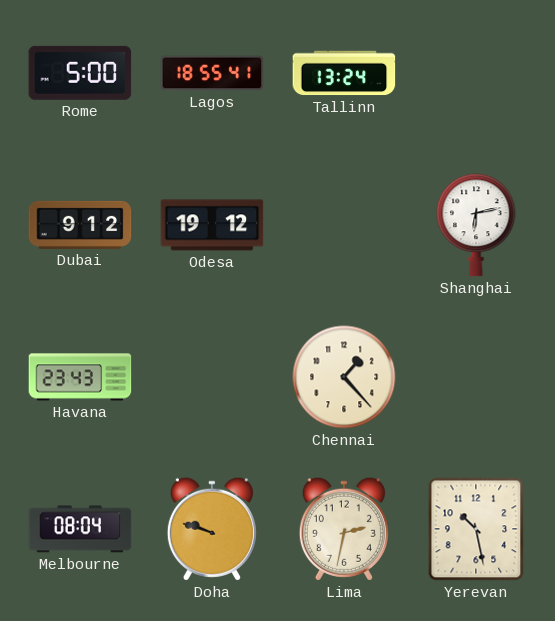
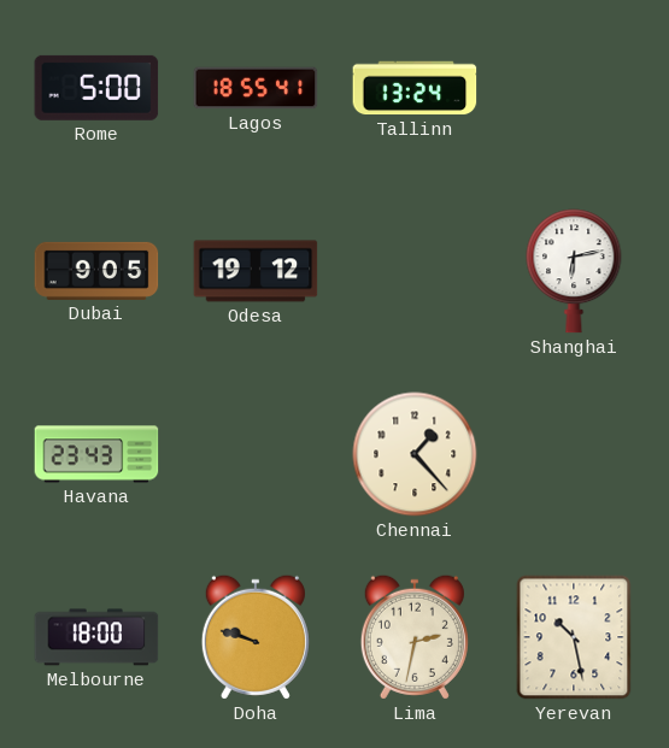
Dubai: 9:12 -> 9:05 (96, 271)
Melbourne: 08:04 -> 18:00 (96, 637)
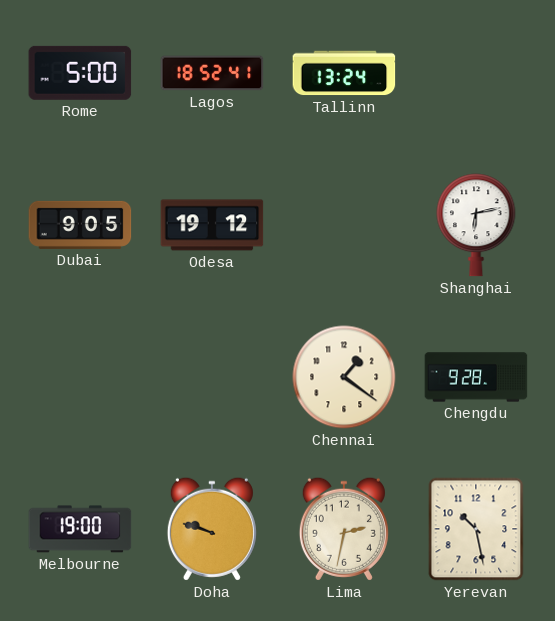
Lagos: 18:55 -> 18:52 (212, 73)
Havana: 23:43 -> none (96, 454)
Chennai: 1:23 -> 1:21 (344, 377)
Chengdu: none -> 9:28 (476, 377)
Melbourne: 18:00 -> 19:00 (80, 529)
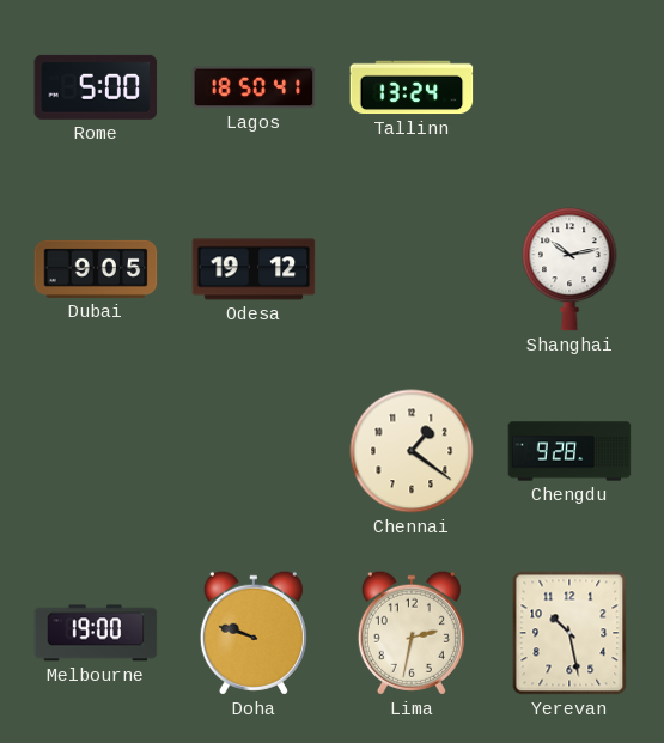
Lagos: 18:52 -> 18:50 (254, 87)
Shanghai: 6:13 -> 10:13 (569, 269)
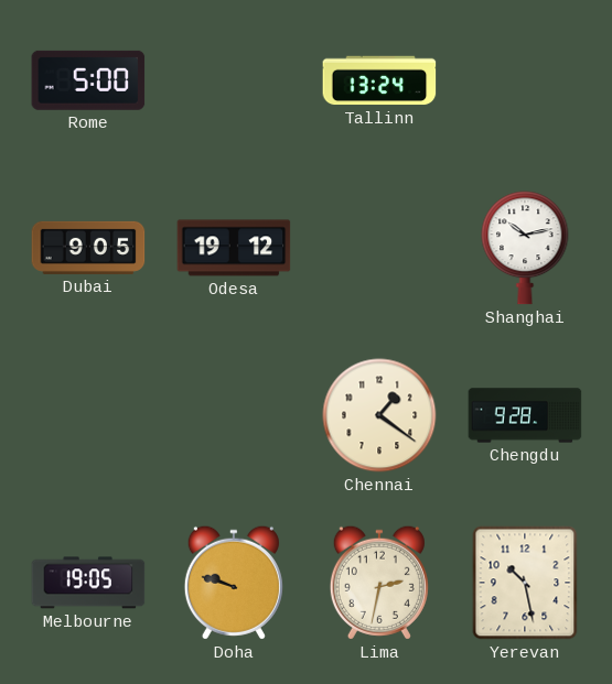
Lagos: 18:50 -> none (254, 87)
Melbourne: 19:00 -> 19:05 (88, 583)
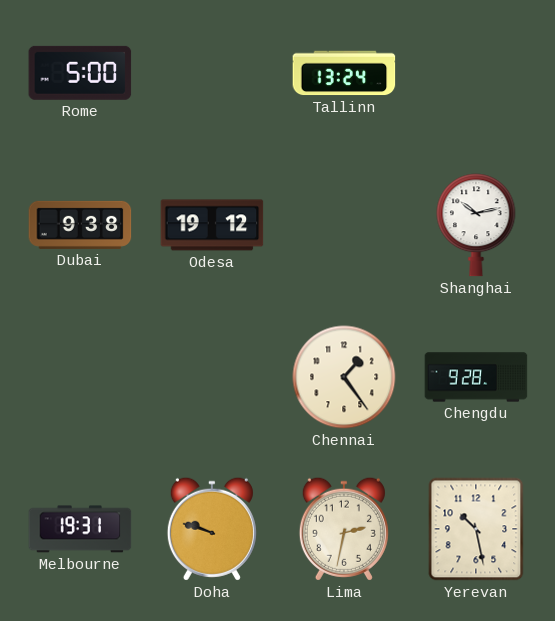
Dubai: 9:05 -> 9:38 (80, 225)
Chennai: 1:21 -> 1:24 (344, 377)
Melbourne: 19:05 -> 19:31 (80, 529)
